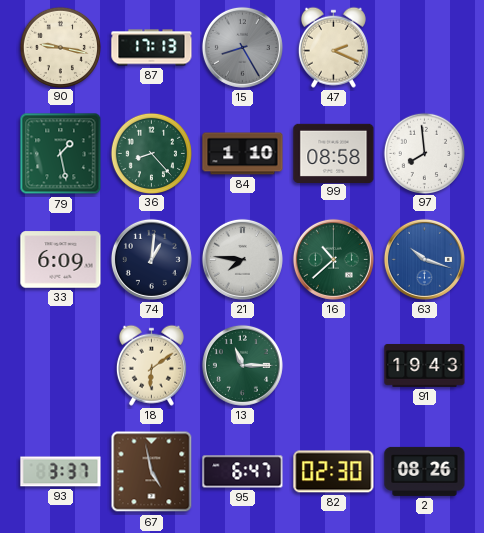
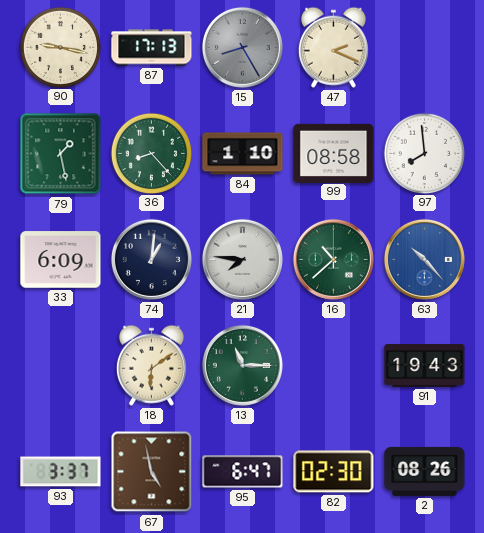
63: 10:18 -> 10:23 (424, 259)
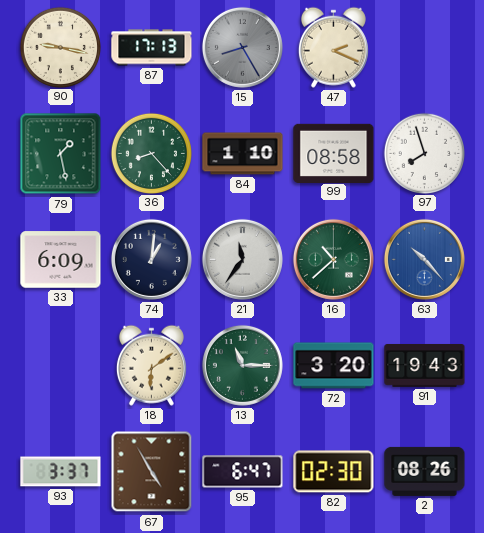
97: 7:59 -> 7:57 (424, 153)
21: 7:46 -> 11:36 (242, 259)
72: none -> 3:20 (334, 366)
67: 4:58 -> 4:55 (152, 472)
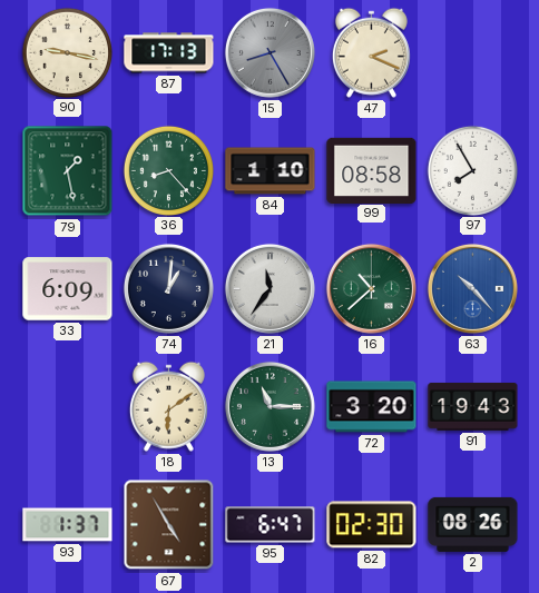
97: 7:57 -> 7:55 (472, 170)
93: 3:37 -> 1:37 (68, 525)
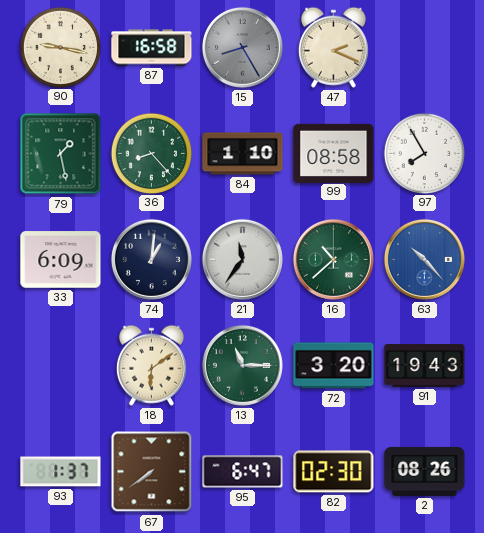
87: 17:13 -> 16:58 (152, 48)
67: 4:55 -> 7:39 (152, 472)
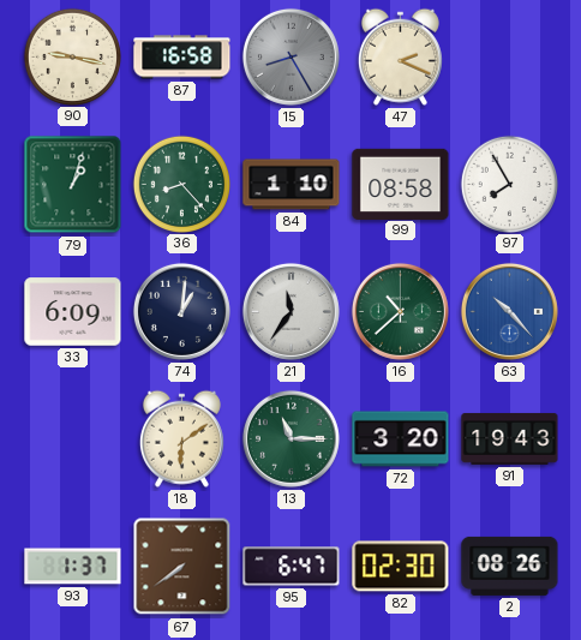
79: 1:28 -> 1:03 (73, 185)
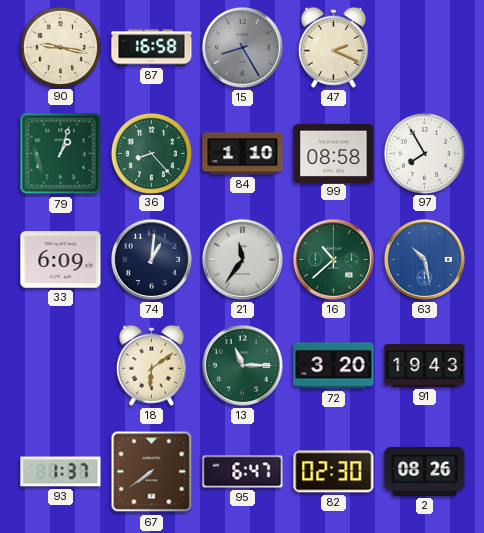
63: 10:23 -> 10:28 (424, 259)
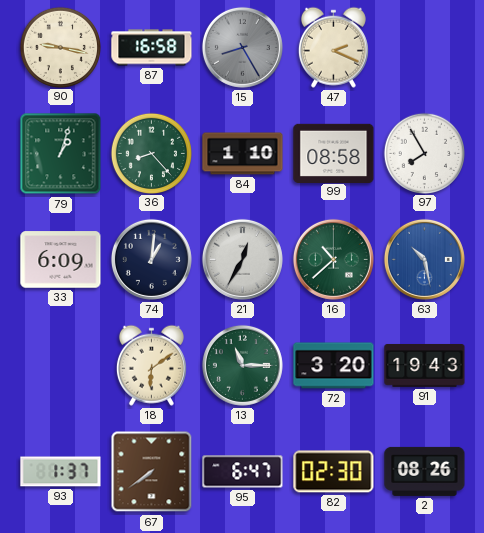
21: 11:36 -> 12:35 (242, 259)
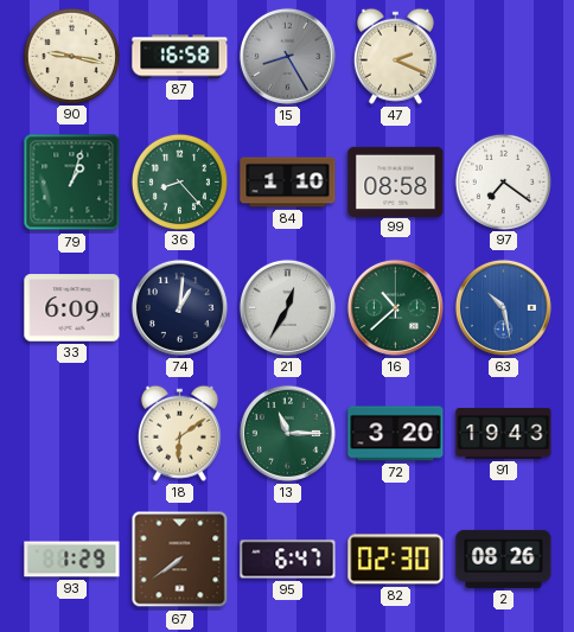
97: 7:55 -> 7:21 (503, 181)
93: 1:37 -> 1:29 (72, 560)
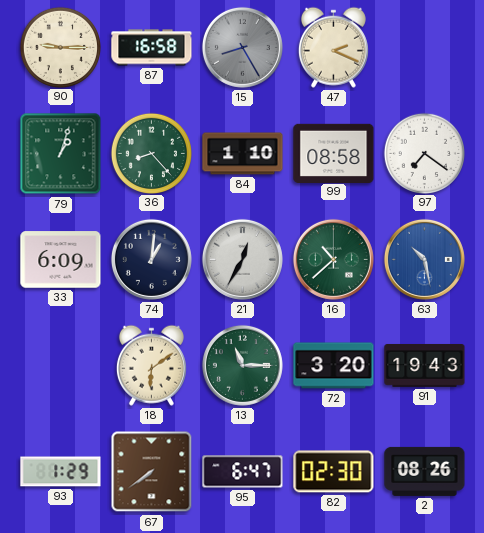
90: 9:17 -> 9:15 (60, 47)
